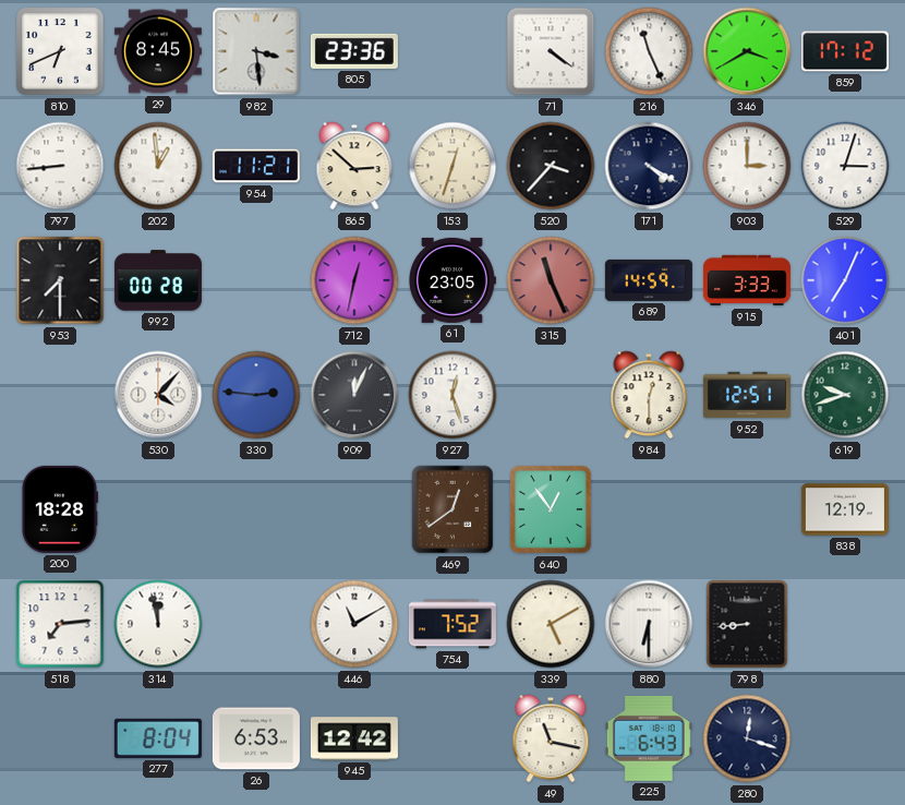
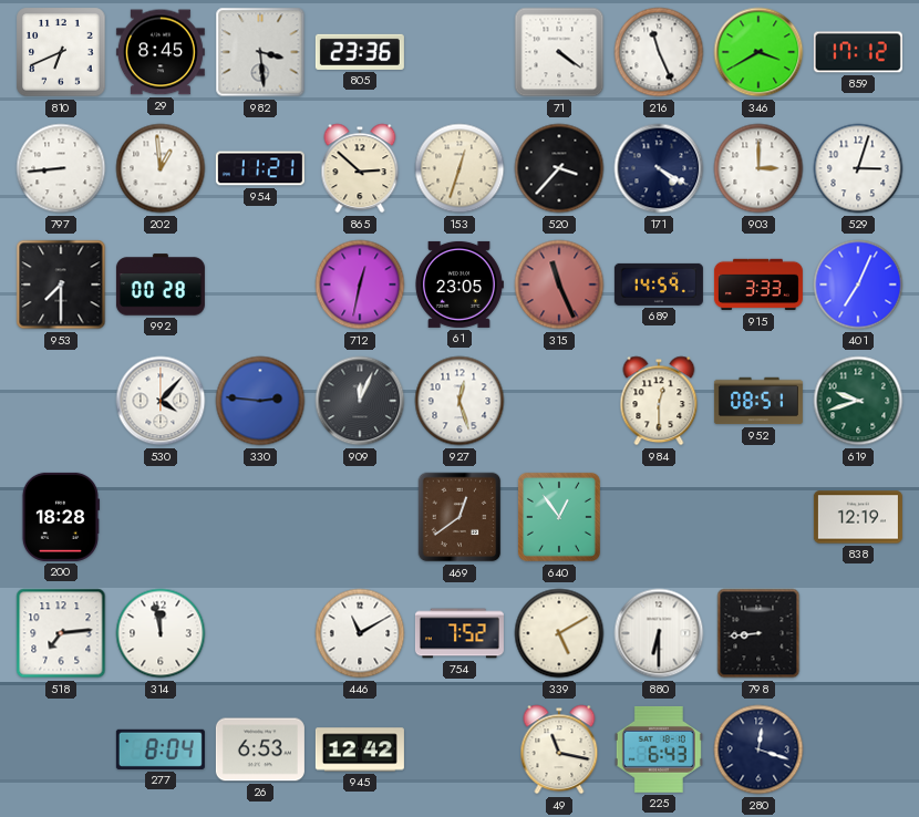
952: 12:51 -> 08:51 (758, 401)
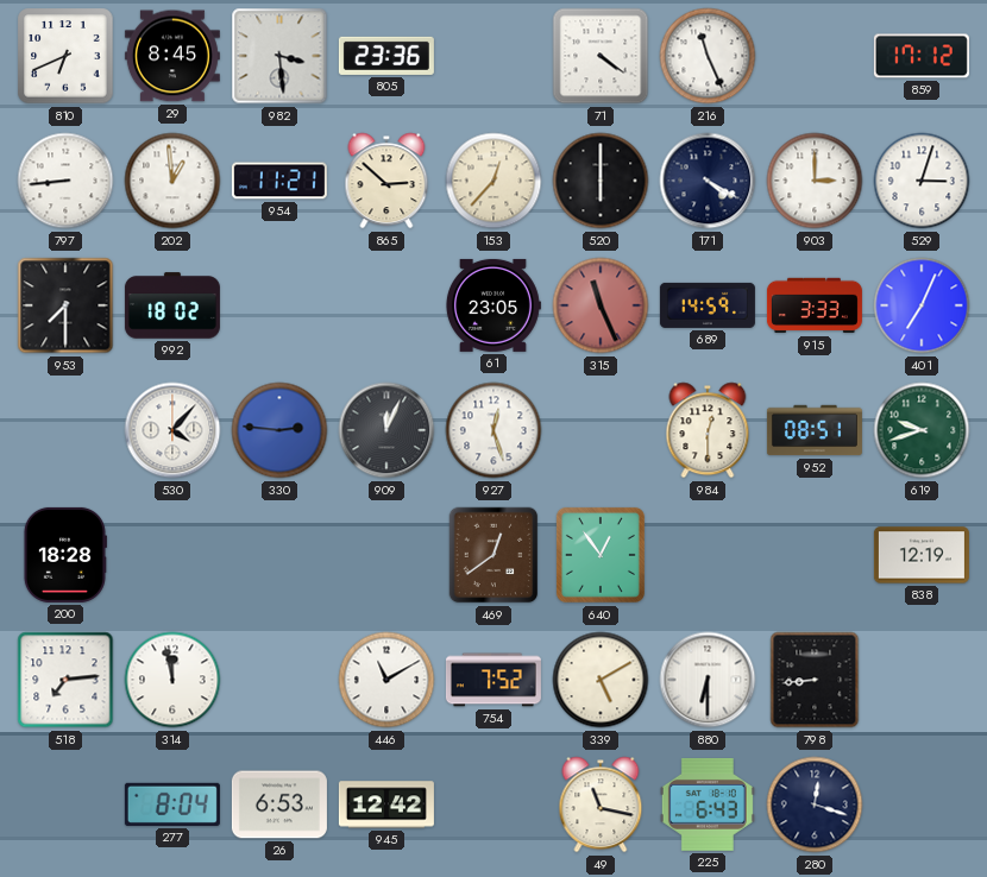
346: 3:40 -> none (758, 52)
153: 12:33 -> 12:37 (493, 181)
520: 3:37 -> 6:00 (601, 181)
992: 00:28 -> 18:02 (172, 305)
712: 12:32 -> none (360, 285)
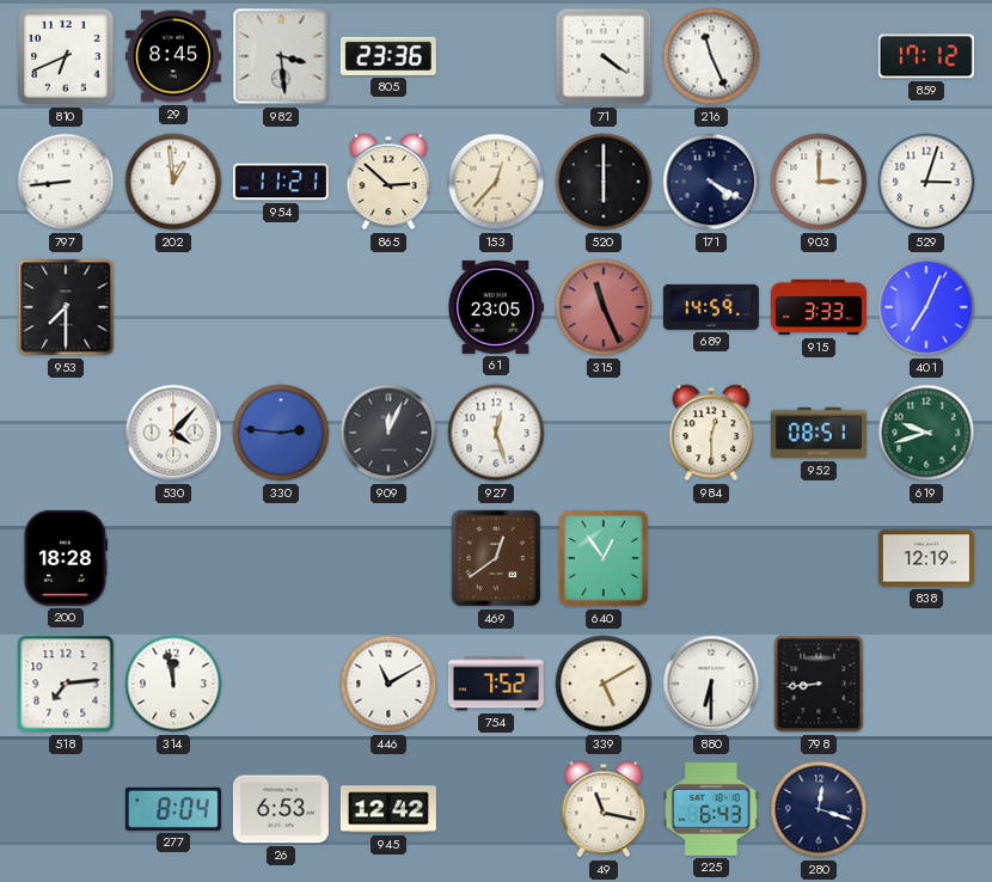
992: 18:02 -> none (172, 305)
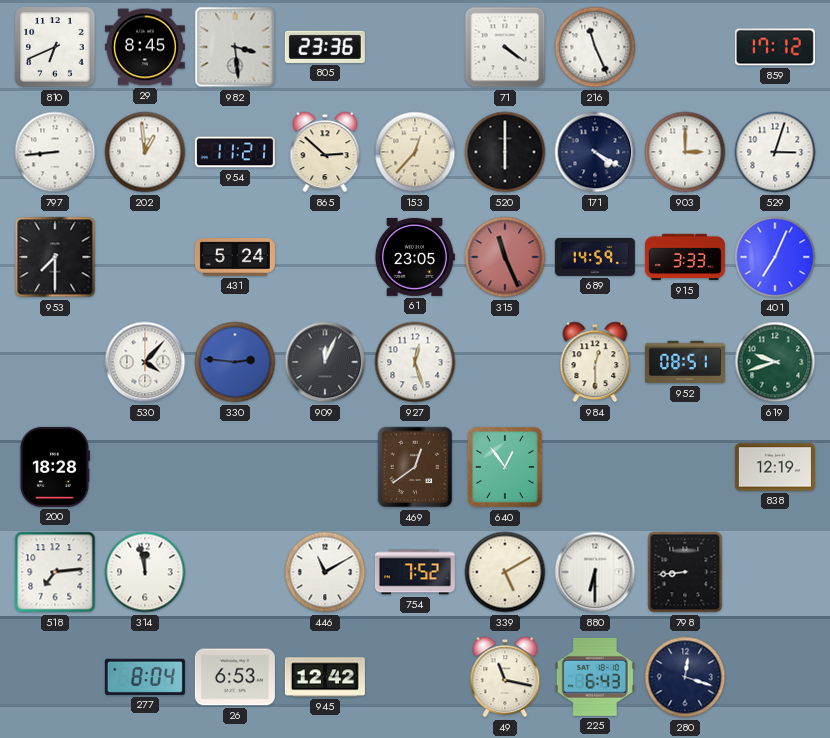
431: none -> 5:24 (235, 257)
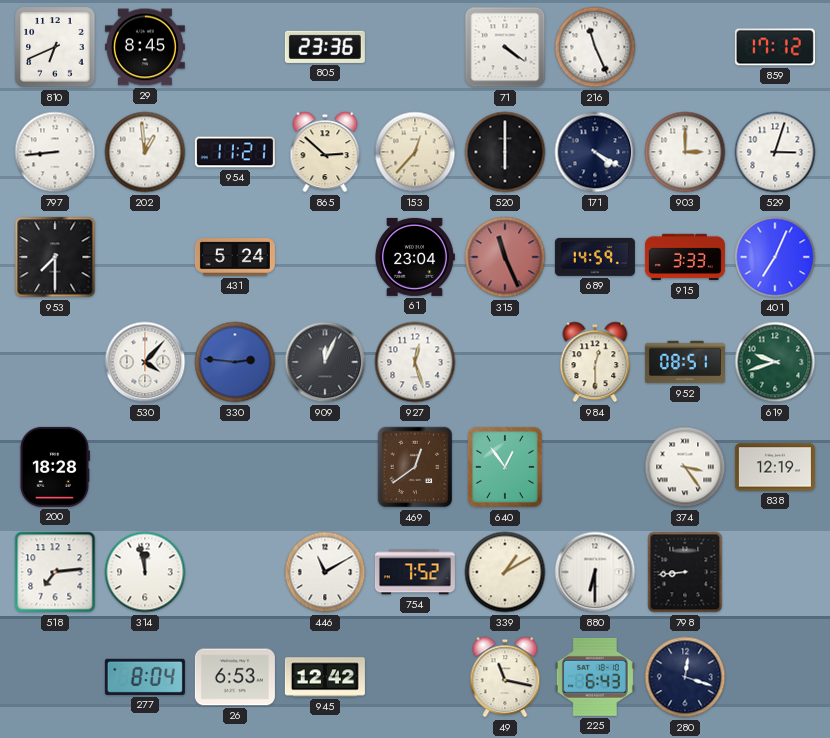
982: 3:29 -> none (235, 47)
61: 23:05 -> 23:04 (415, 257)
374: none -> 3:24 (685, 467)
339: 5:10 -> 1:10 (505, 572)
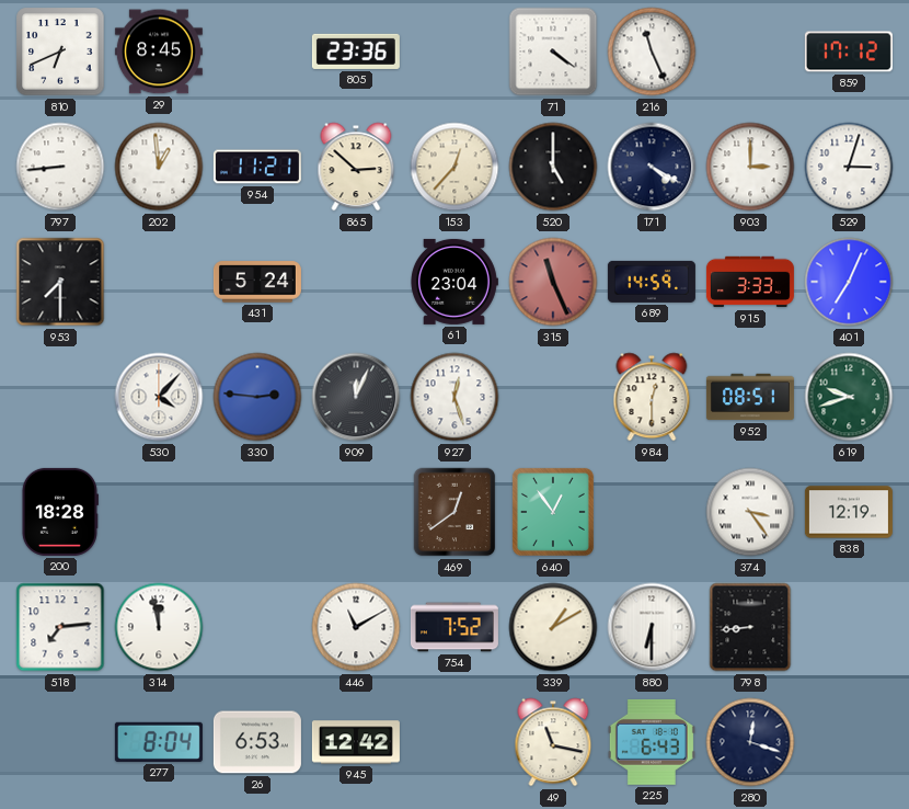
520: 6:00 -> 5:00 (553, 167)
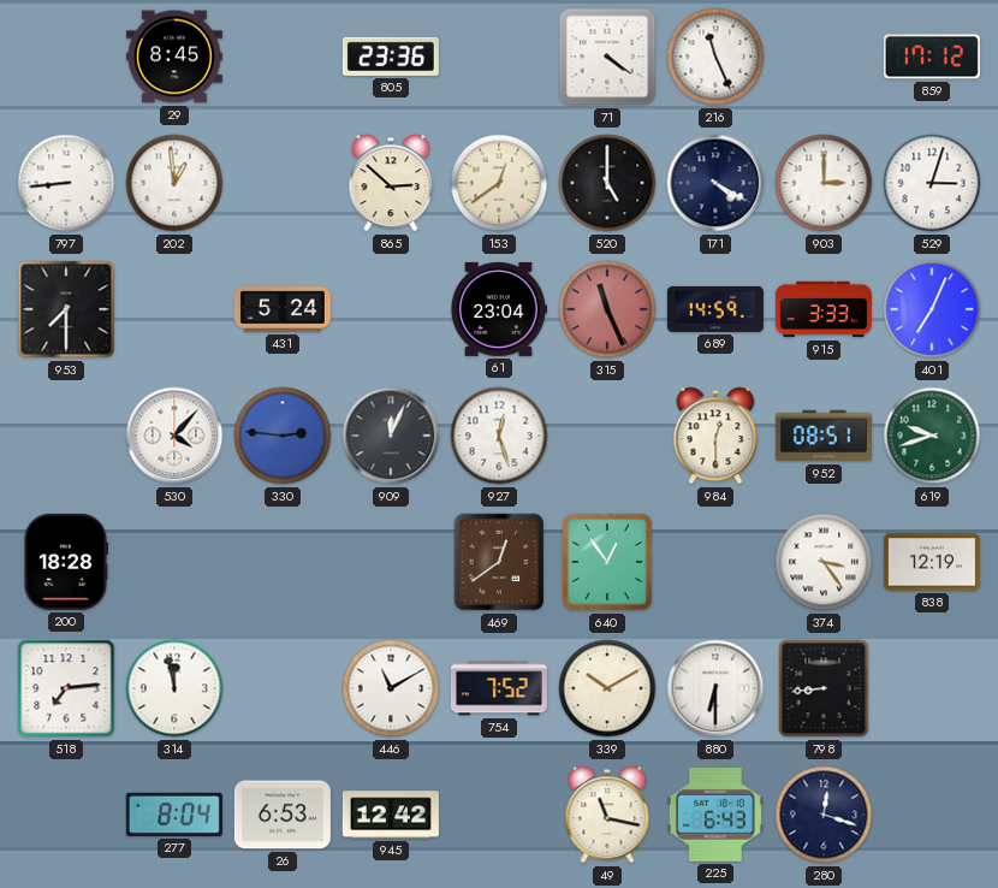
810: 6:41 -> none (60, 52)
954: 11:21 -> none (257, 167)
153: 12:37 -> 12:39 (499, 183)
339: 1:10 -> 10:10 (607, 688)
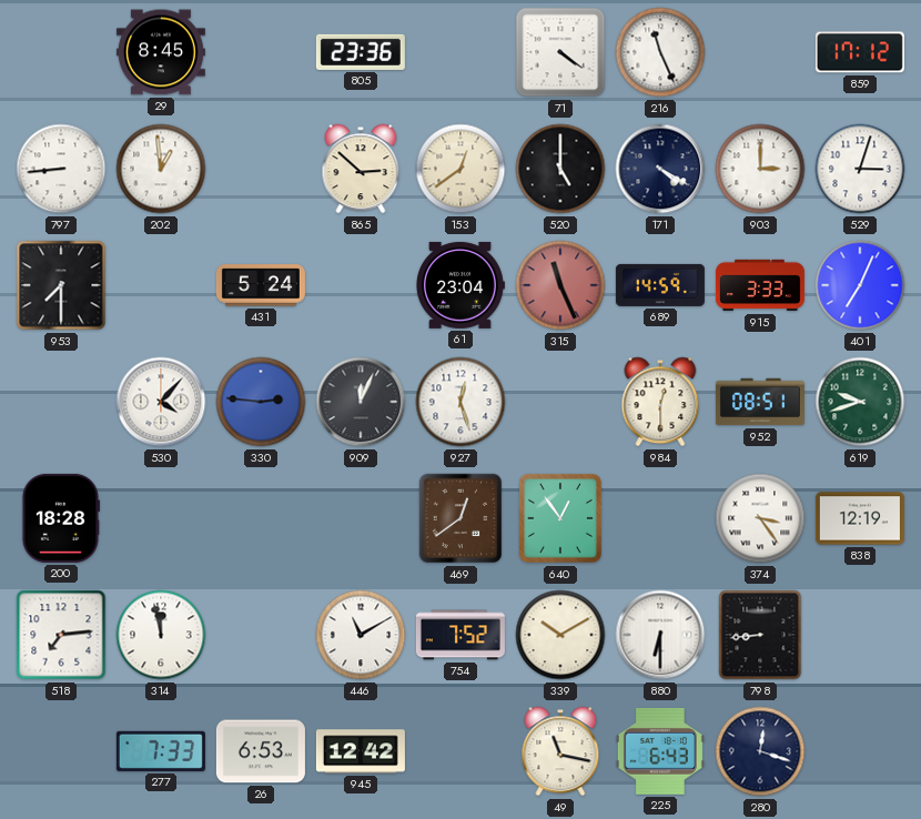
277: 8:04 -> 7:33 (161, 751)
